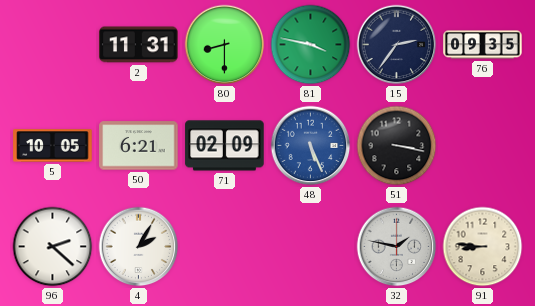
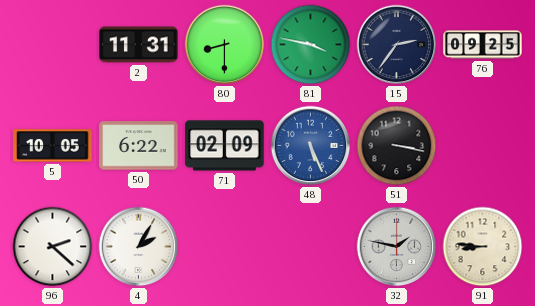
76: 09:35 -> 09:25 (483, 45)
50: 6:21 -> 6:22 (139, 146)
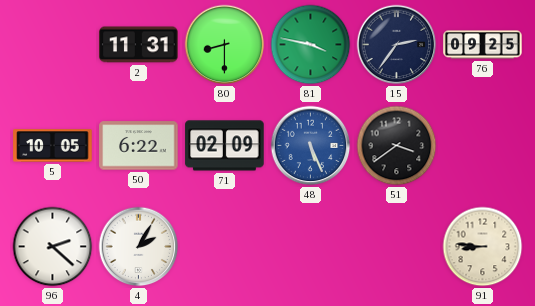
51: 3:17 -> 3:39 (397, 146)
32: 1:47 -> none (397, 247)
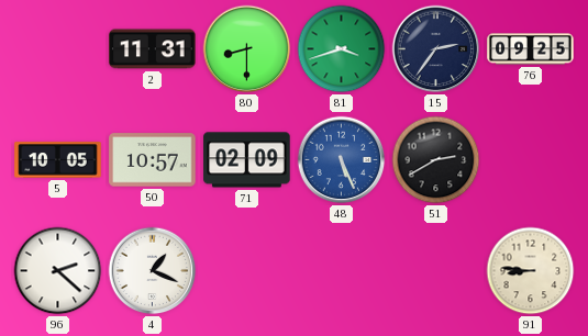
81: 3:47 -> 3:42 (342, 49)
50: 6:22 -> 10:57 (153, 160)
51: 3:39 -> 2:40 (436, 160)
4: 2:05 -> 1:19 (153, 271)
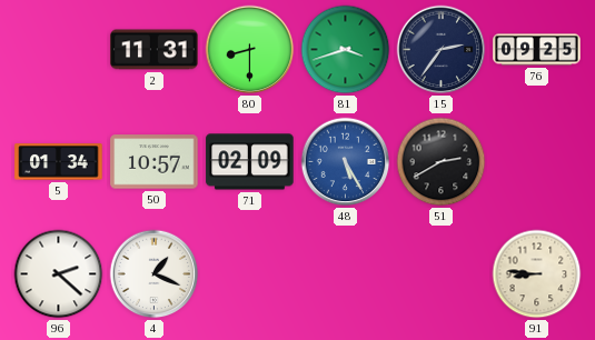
5: 10:05 -> 01:34 (59, 162)
48: 5:26 -> 5:25 (346, 162)
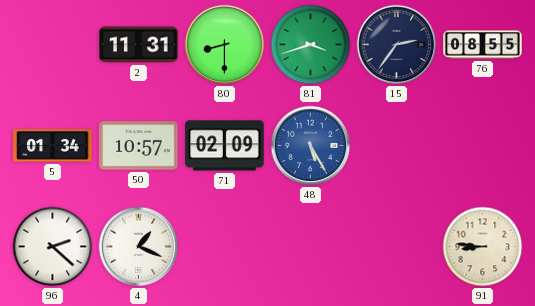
76: 09:25 -> 08:55 (483, 45)
51: 2:40 -> none (442, 162)
